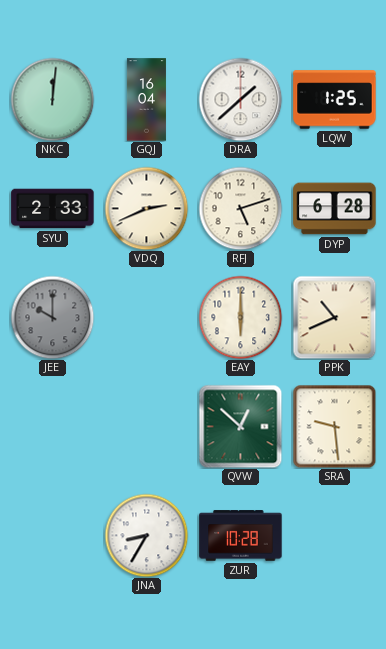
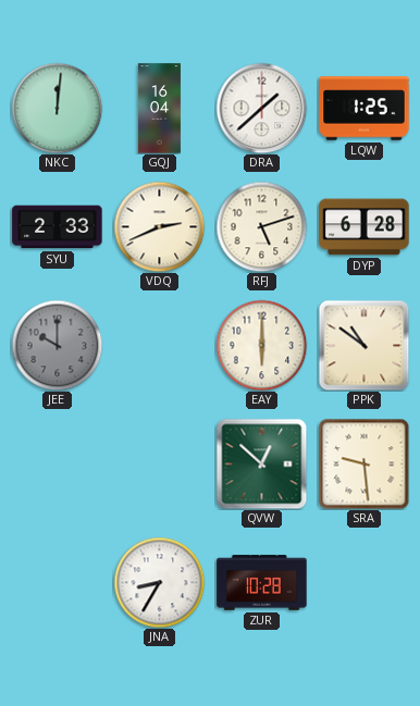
PPK: 10:41 -> 10:51 (363, 345)
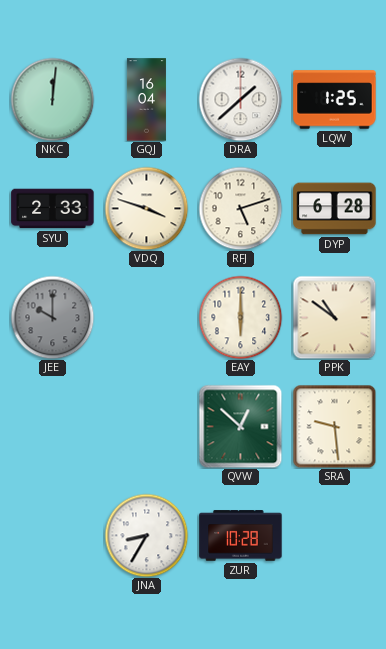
VDQ: 2:41 -> 3:48 (146, 208)
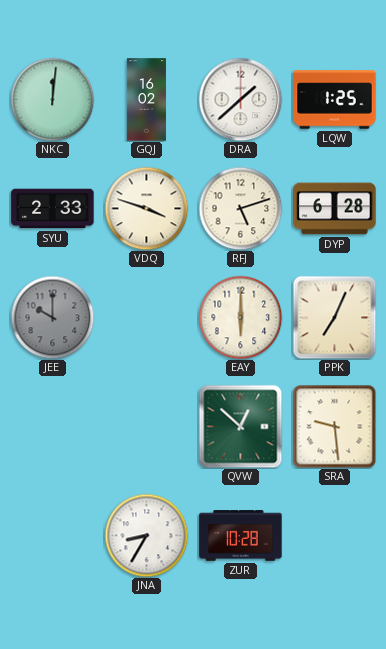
GQJ: 16:04 -> 16:02 (146, 100)
PPK: 10:51 -> 7:04 (334, 317)
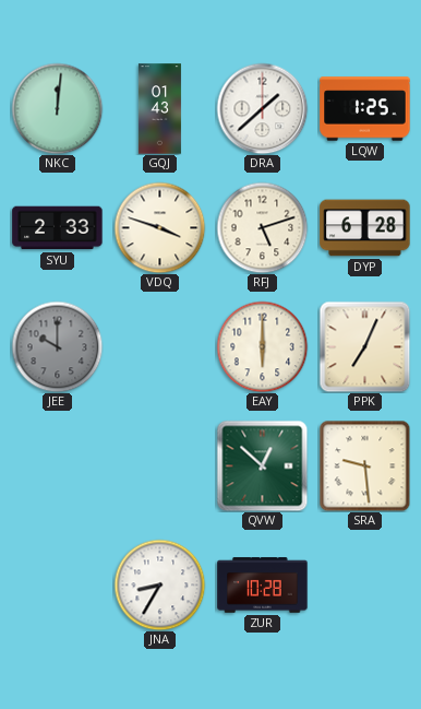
GQJ: 16:02 -> 01:43 (159, 109)
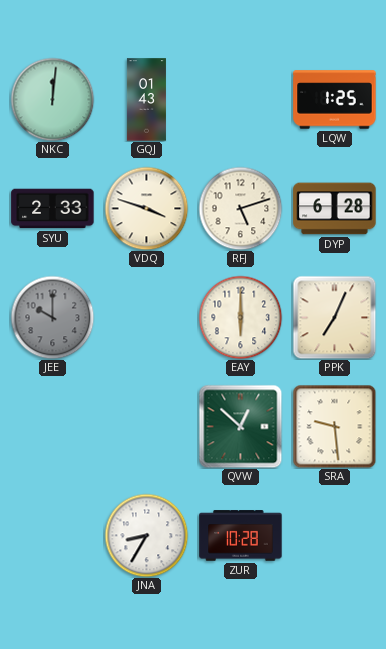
DRA: 1:38 -> none (262, 108)
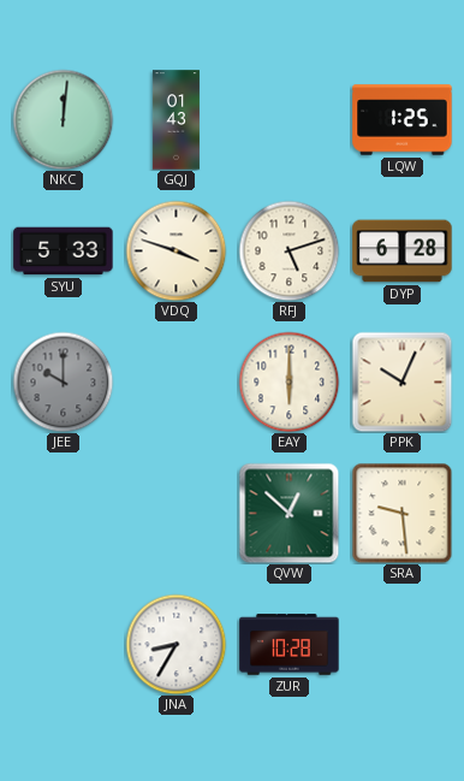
SYU: 2:33 -> 5:33 (64, 252)
PPK: 7:04 -> 10:04 (401, 381)
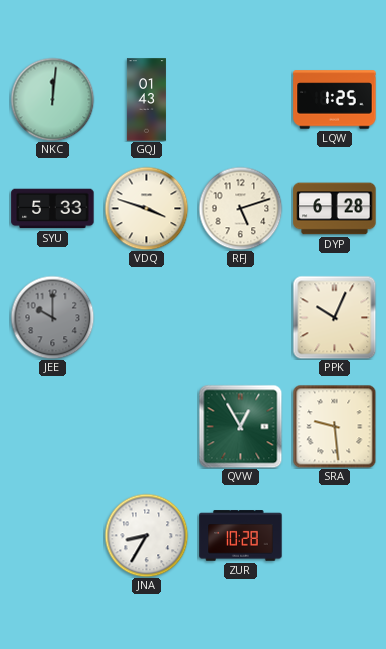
EAY: 6:00 -> none (288, 381)
QVW: 12:52 -> 12:55 (240, 426)
